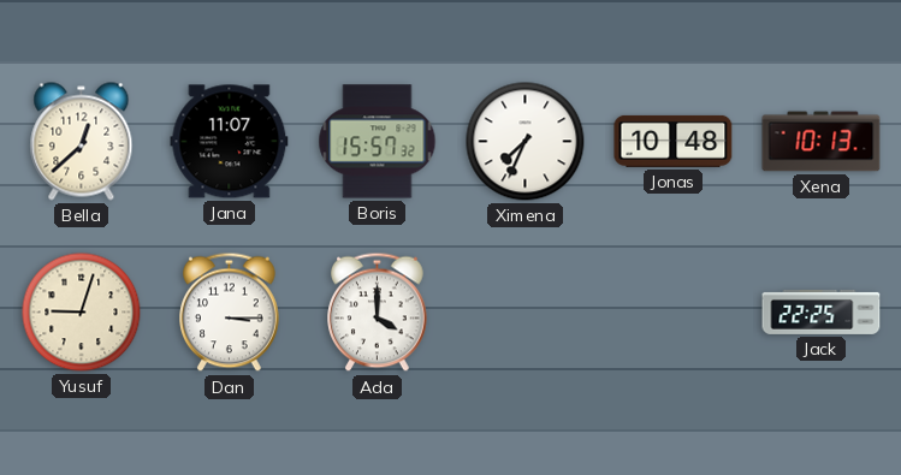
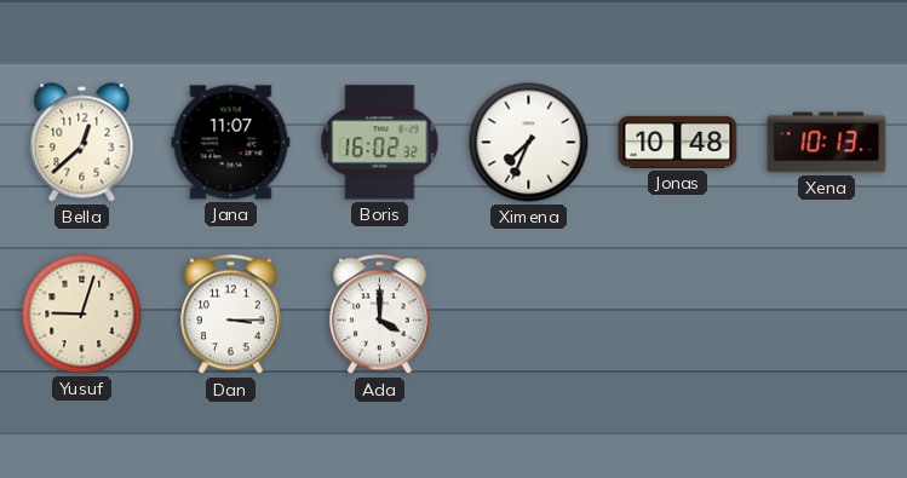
Boris: 15:57 -> 16:02 (380, 143)
Jack: 22:25 -> none (822, 311)
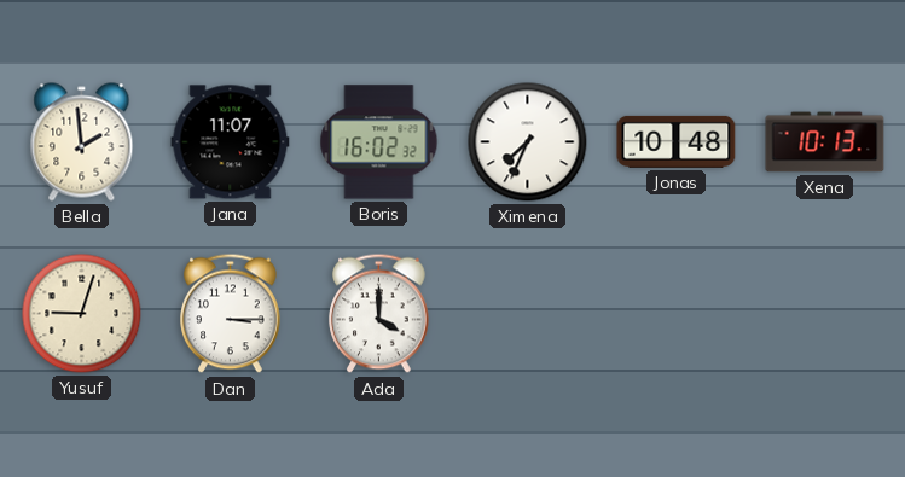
Bella: 12:38 -> 1:59 (82, 142)
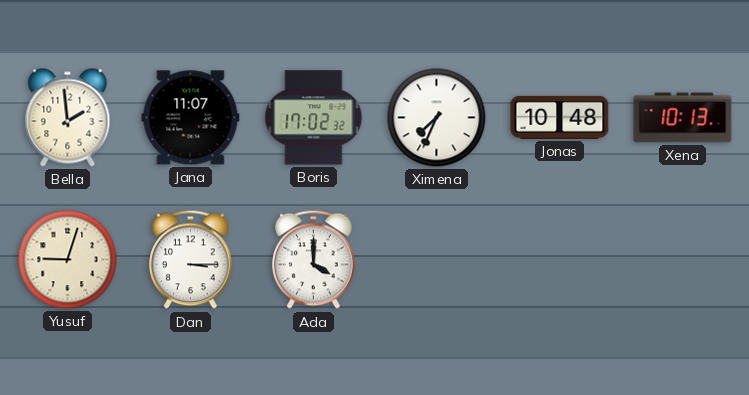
Boris: 16:02 -> 17:02 (314, 118)
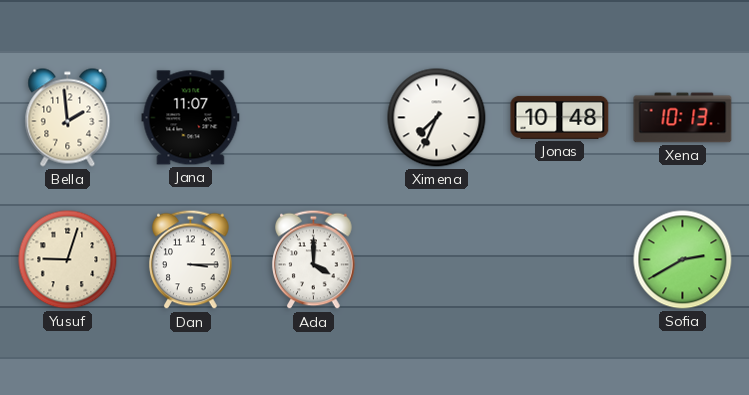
Boris: 17:02 -> none (314, 118)
Sofia: none -> 2:40 (683, 260)
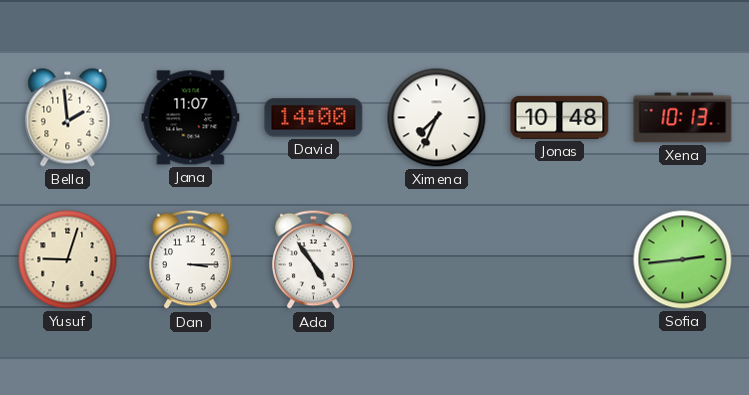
David: none -> 14:00 (314, 118)
Ada: 4:00 -> 4:54 (314, 260)
Sofia: 2:40 -> 2:44 (683, 260)
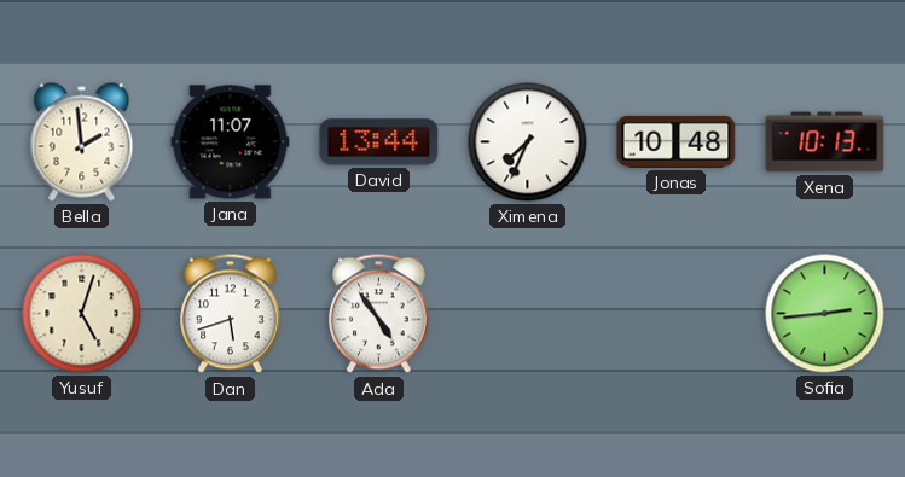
David: 14:00 -> 13:44 (379, 142)
Yusuf: 9:03 -> 5:03 (82, 314)
Dan: 3:15 -> 5:42 (231, 314)
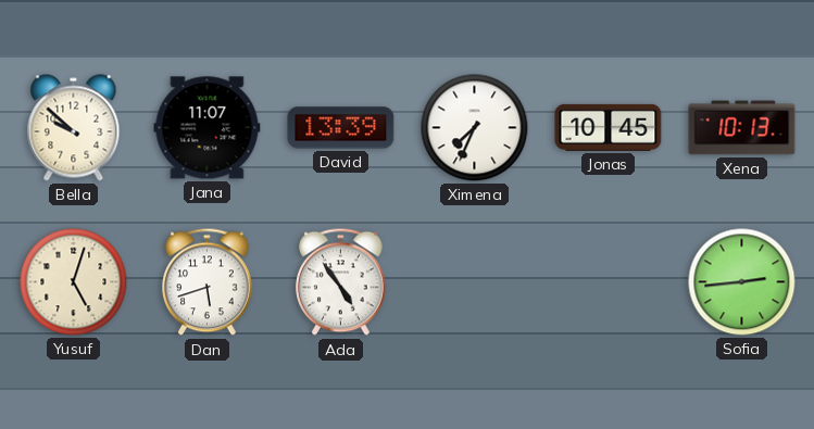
Bella: 1:59 -> 9:52 (74, 128)
David: 13:44 -> 13:39 (341, 128)
Jonas: 10:48 -> 10:45 (609, 127)
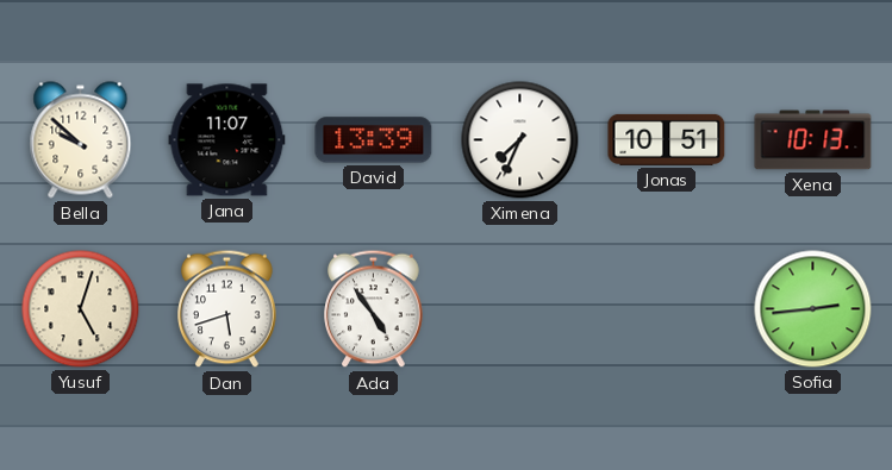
Jonas: 10:45 -> 10:51 (667, 139)
